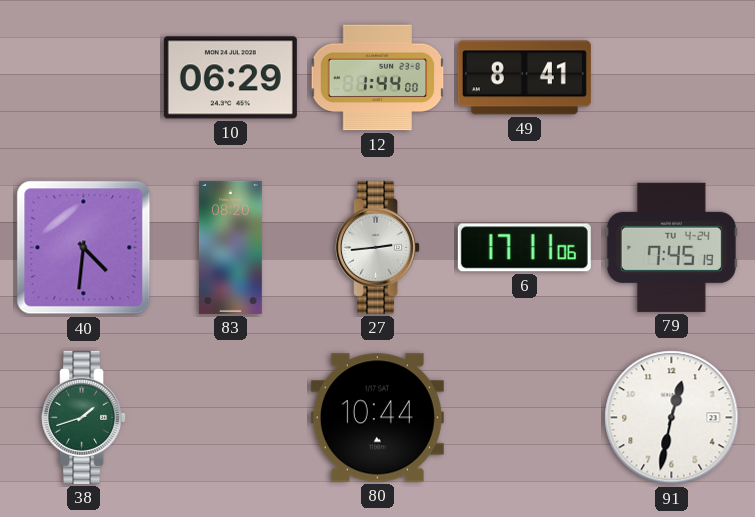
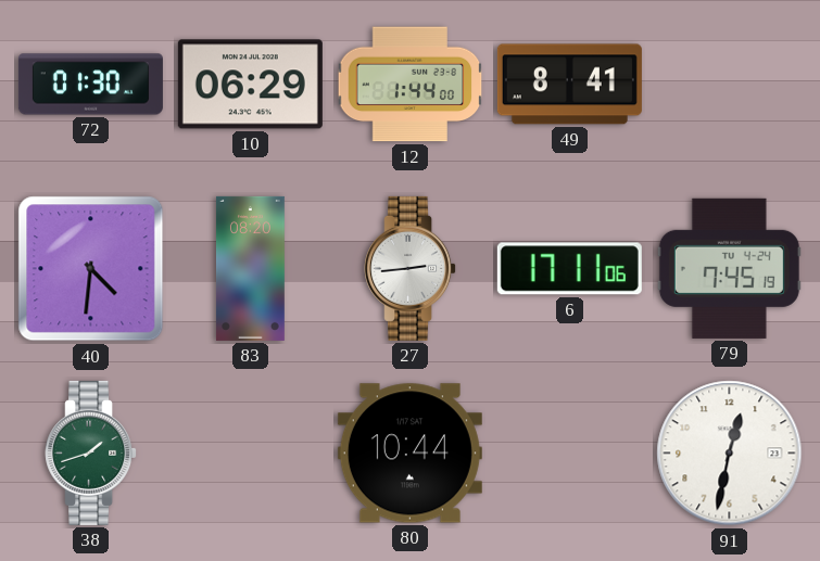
72: none -> 01:30 (90, 85)
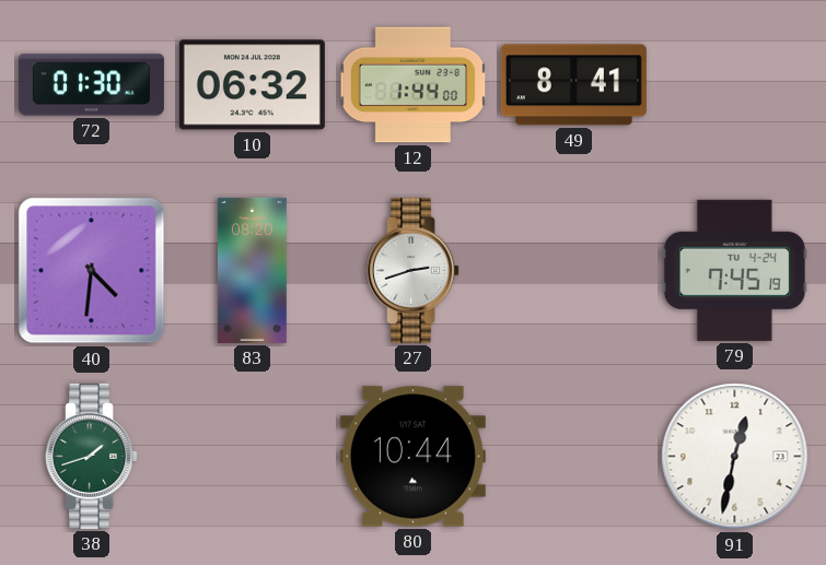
10: 06:29 -> 06:32 (252, 85)
27: 2:44 -> 2:42 (414, 270)
6: 17:11 -> none (569, 269)
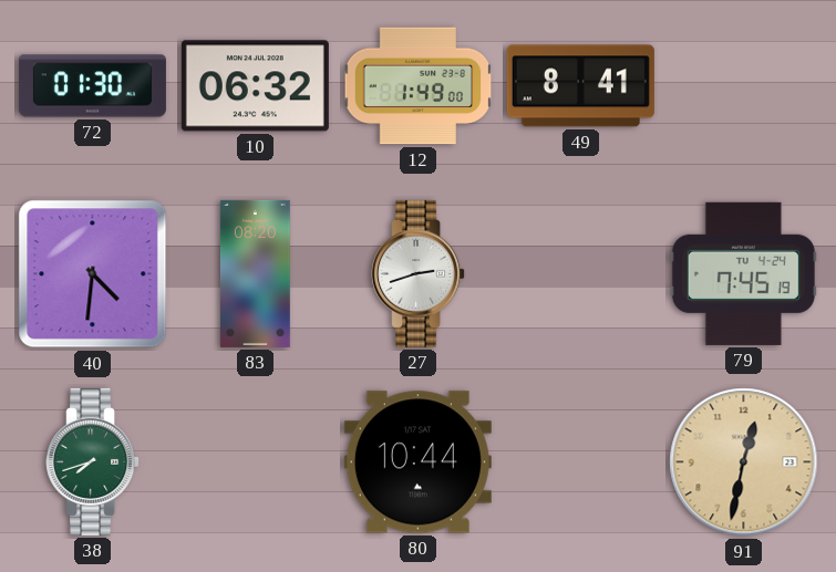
12: 1:44 -> 1:49 (419, 86)
38: 1:42 -> 7:42 (93, 461)
91 dial: white -> champagne (744, 462)
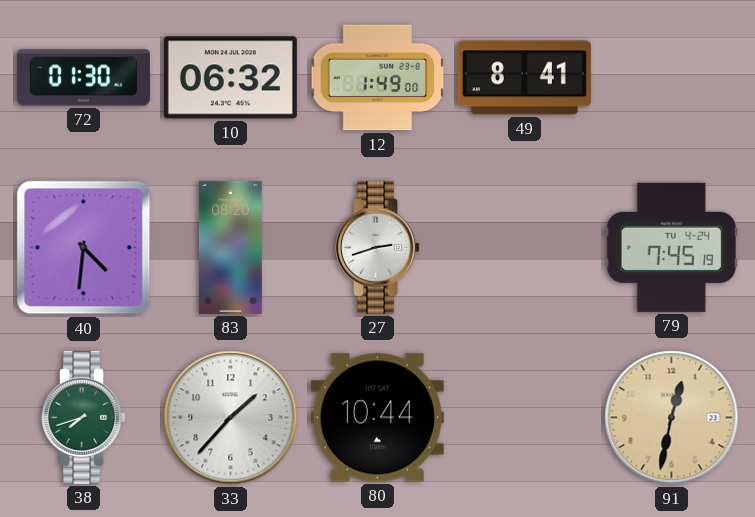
33: none -> 1:37 (231, 418)
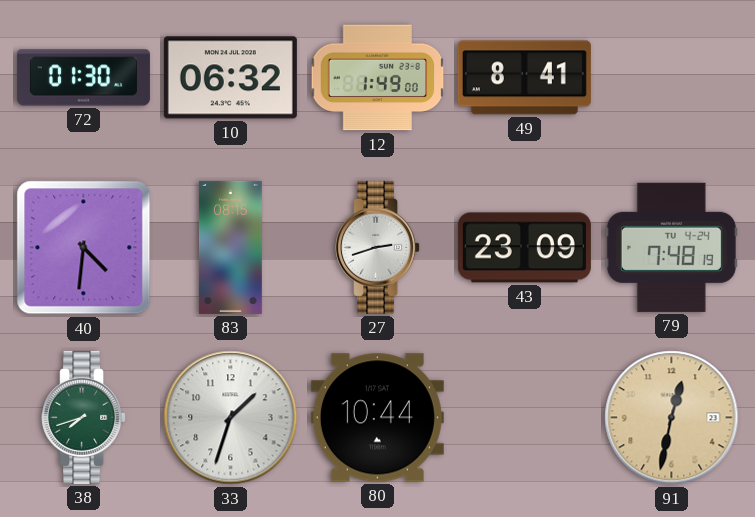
83: 08:20 -> 08:15 (230, 247)
43: none -> 23:09 (524, 248)
79: 7:45 -> 7:48 (671, 247)
33: 1:37 -> 1:33 (231, 418)
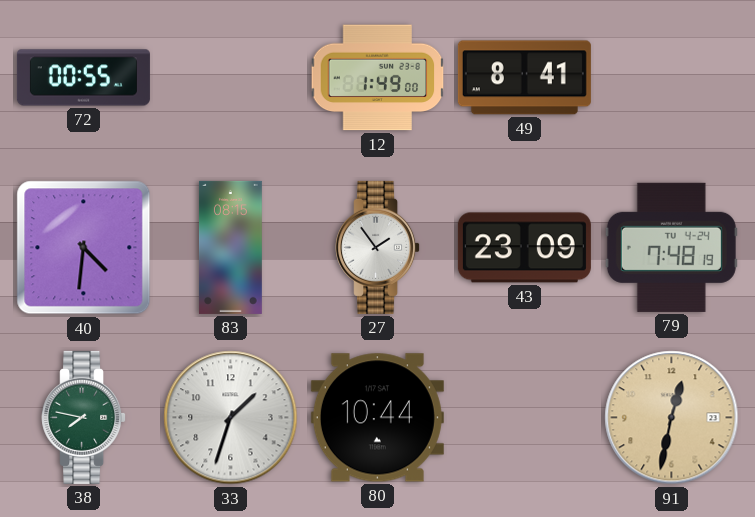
72: 01:30 -> 00:55 (83, 78)
10: 06:32 -> none (230, 78)
27: 2:42 -> 1:54 (378, 247)
38: 7:42 -> 7:47 (84, 417)
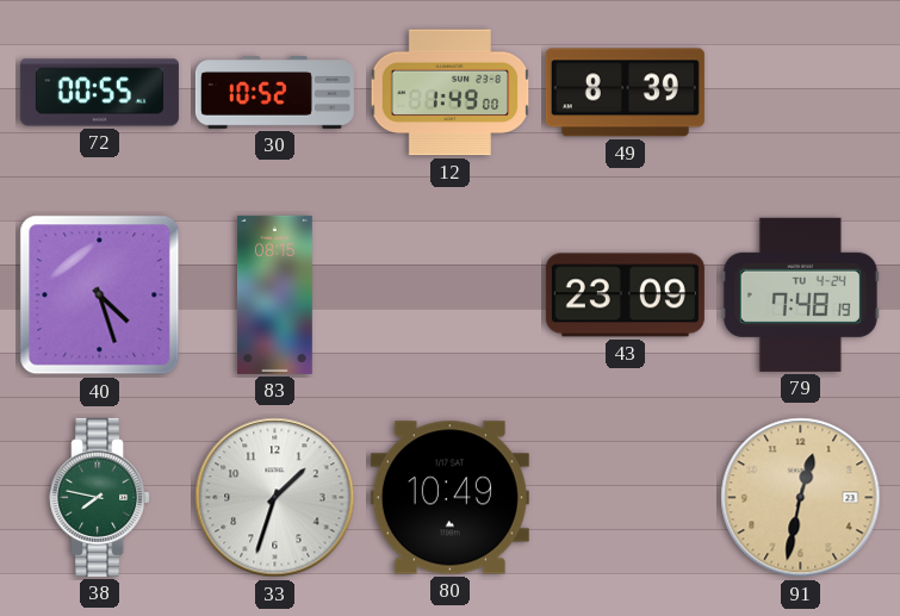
30: none -> 10:52 (274, 93)
49: 8:41 -> 8:39 (625, 93)
40: 4:31 -> 4:27 (100, 295)
27: 1:54 -> none (378, 247)
80: 10:44 -> 10:49 (449, 498)
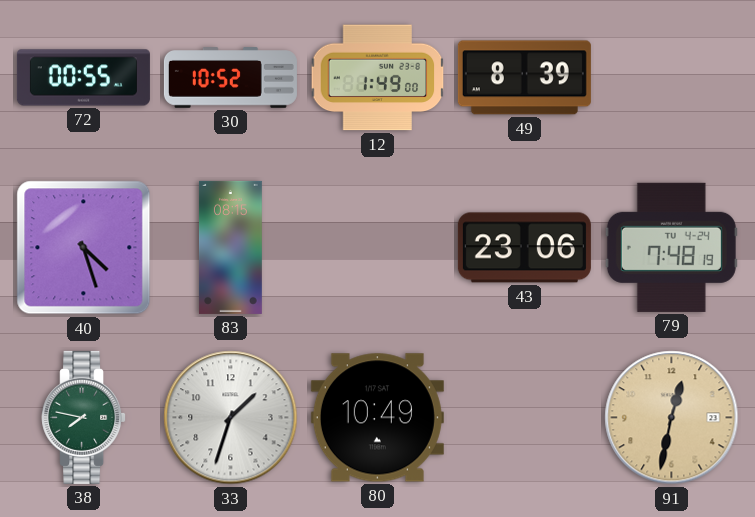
43: 23:09 -> 23:06 (524, 248)
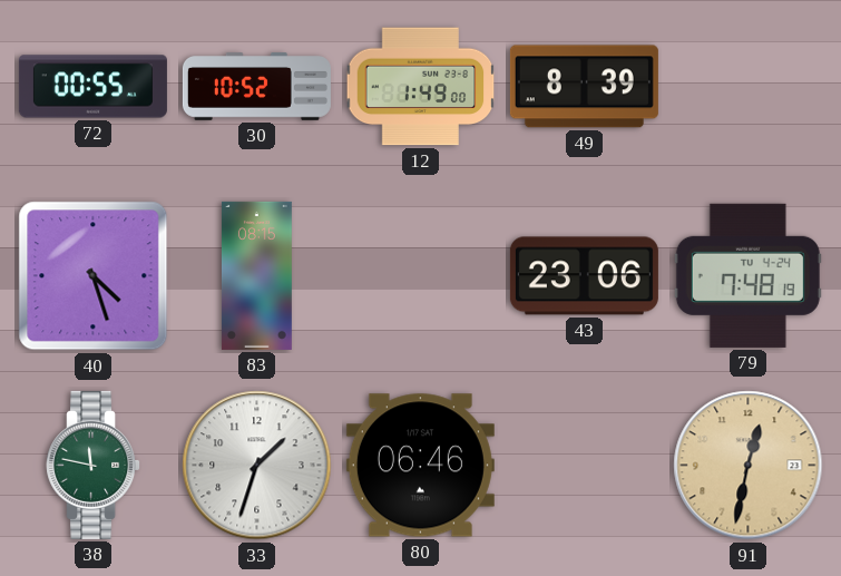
38: 7:47 -> 11:47 (94, 465)
80: 10:49 -> 06:46 (420, 466)
